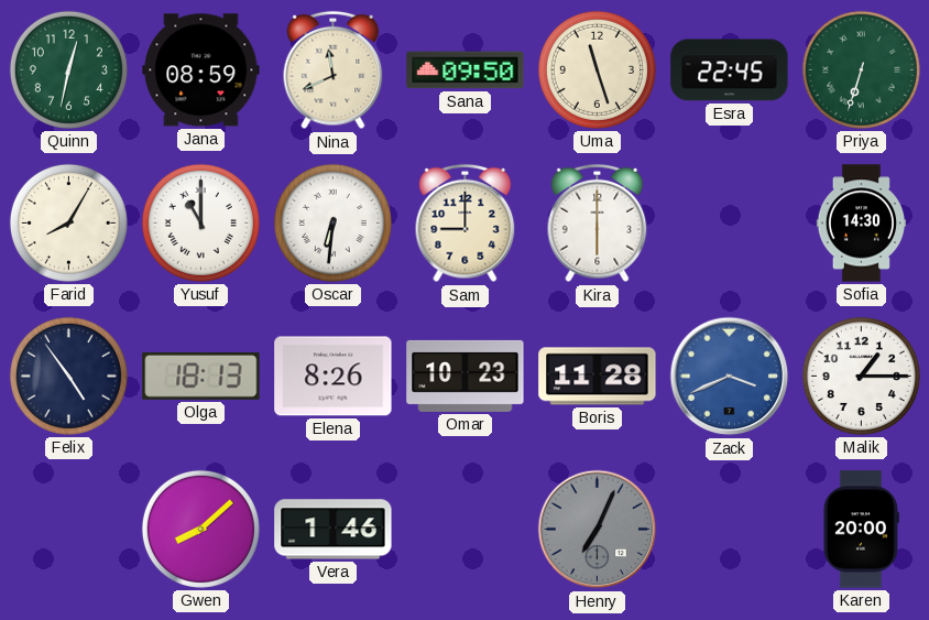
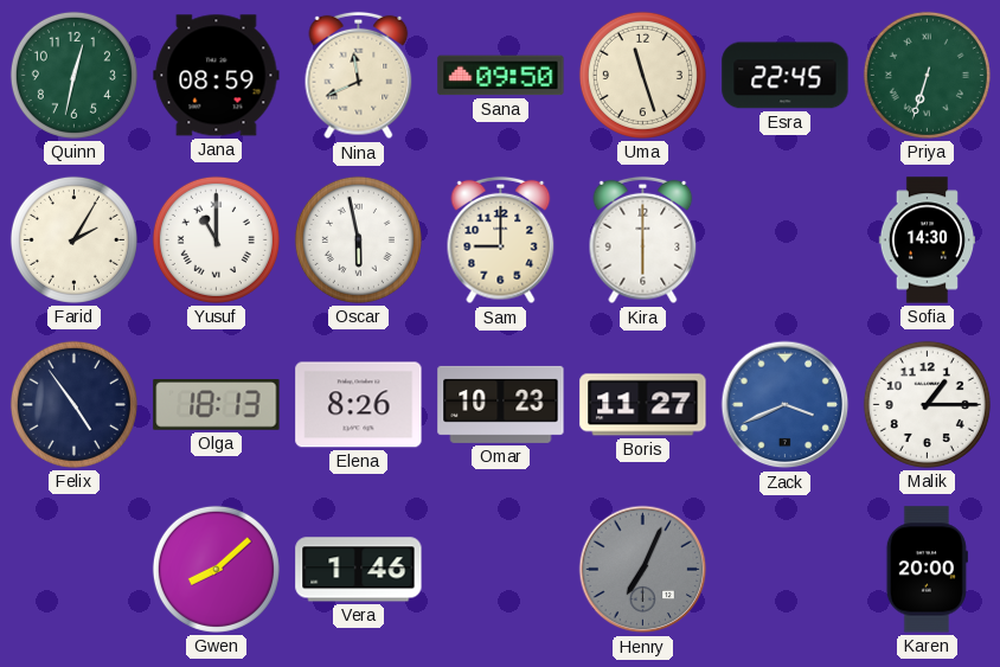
Farid: 8:05 -> 2:05 (73, 239)
Oscar: 6:31 -> 5:58 (358, 239)
Boris: 11:28 -> 11:27 (643, 405)
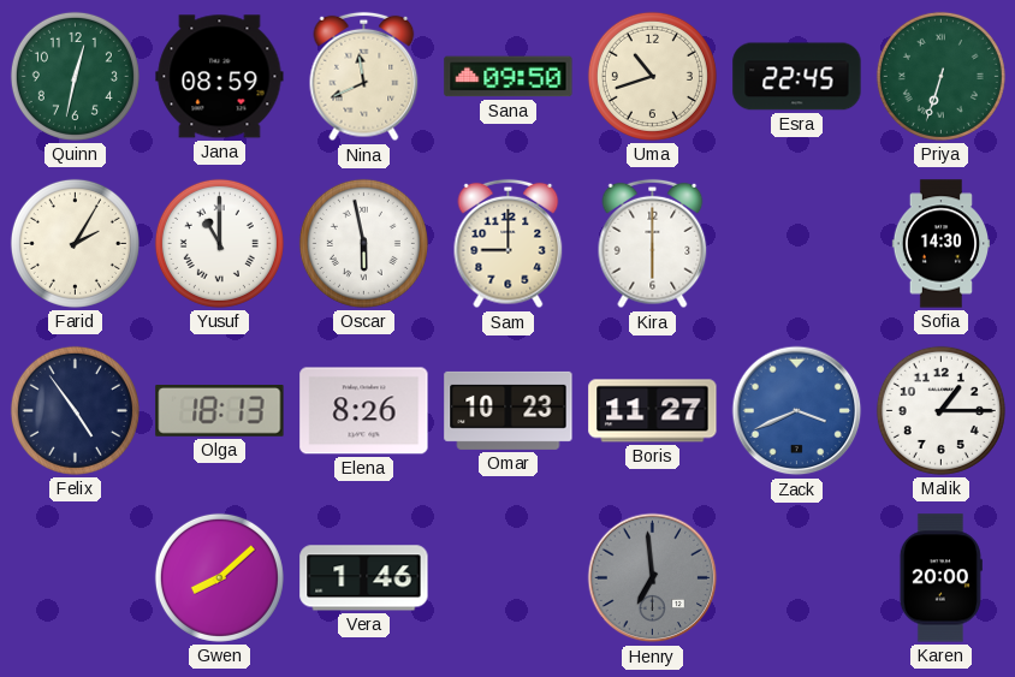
Uma: 11:27 -> 10:42 (652, 76)
Henry: 7:04 -> 6:59 (653, 578)
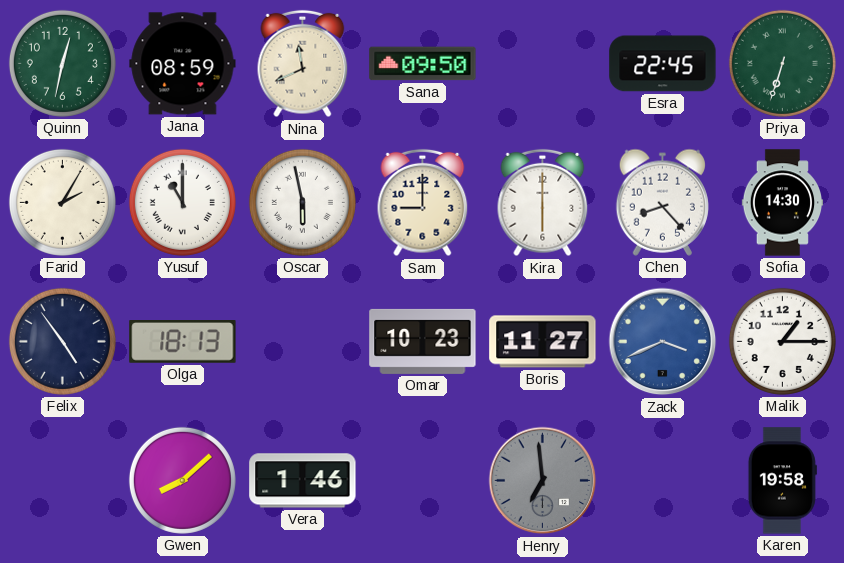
Uma: 10:42 -> none (652, 76)
Chen: none -> 8:23 (662, 202)
Elena: 8:26 -> none (364, 411)
Karen: 20:00 -> 19:58 (782, 481)
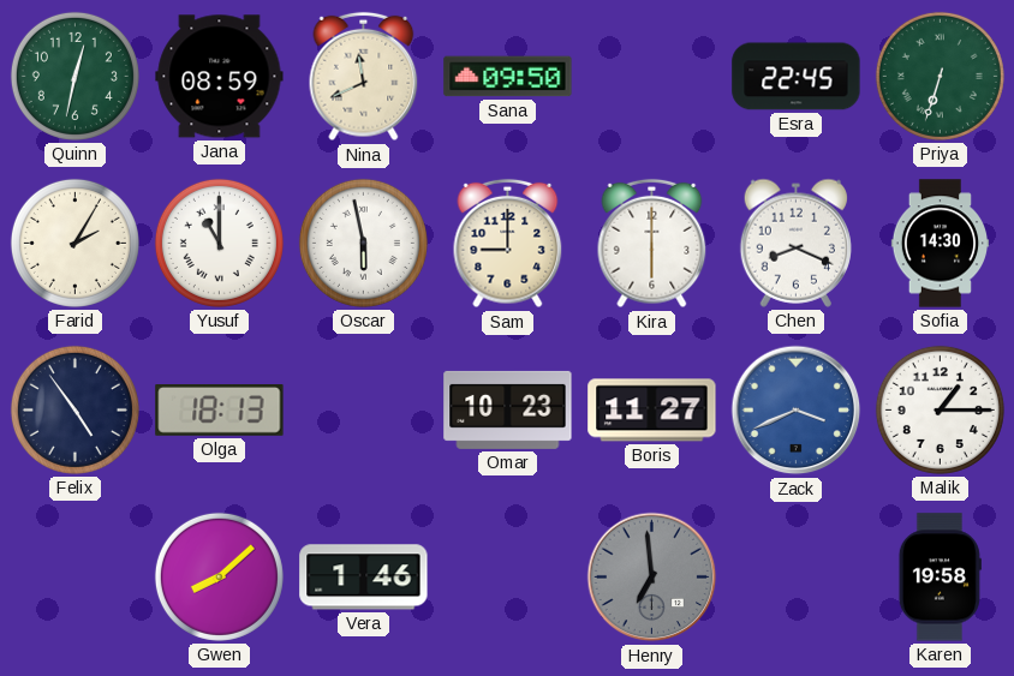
Chen: 8:23 -> 8:19 (795, 243)
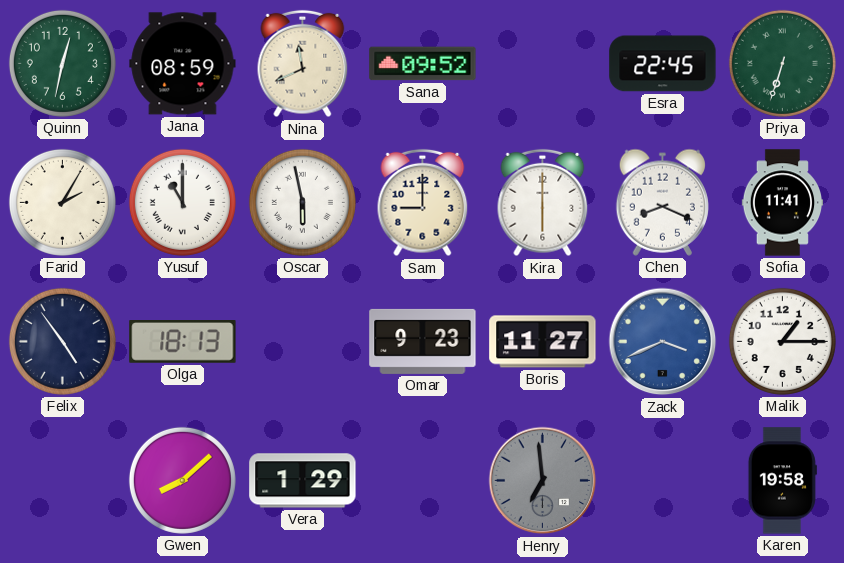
Sana: 09:50 -> 09:52 (423, 64)
Sofia: 14:30 -> 11:41 (783, 203)
Omar: 10:23 -> 9:23 (423, 341)
Vera: 1:46 -> 1:29 (303, 481)
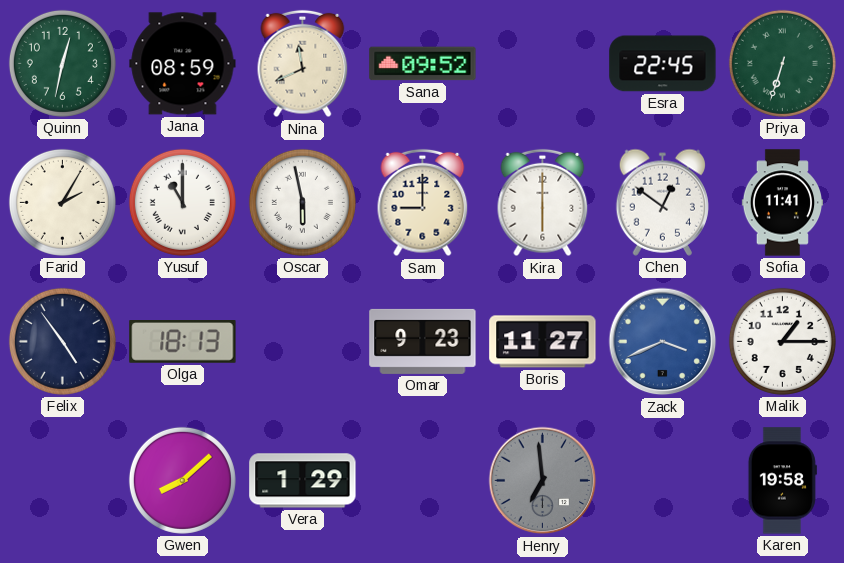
Chen: 8:19 -> 12:51 (662, 202)
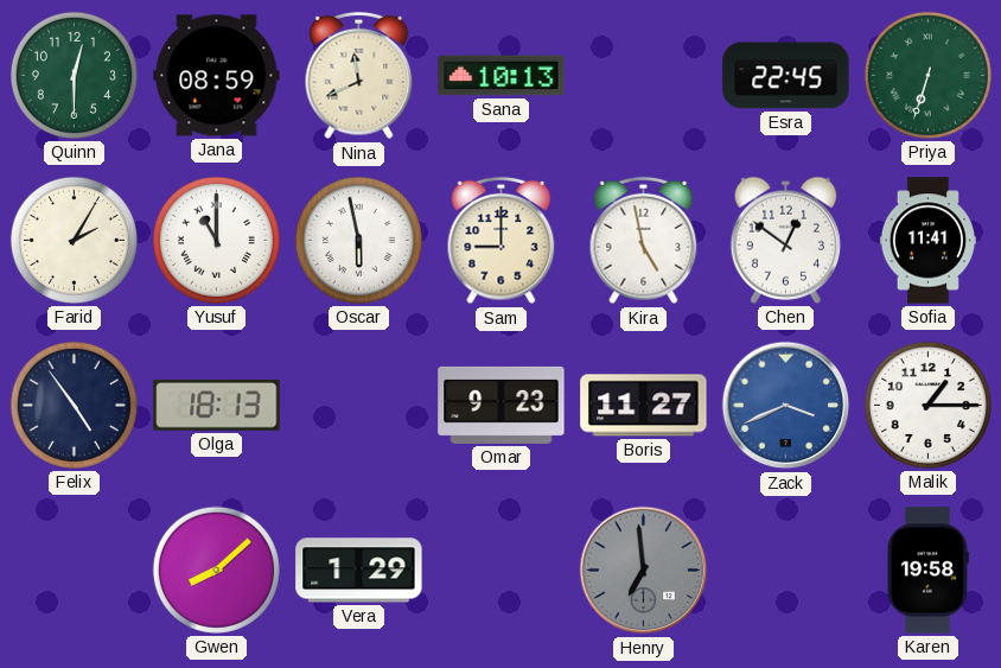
Quinn: 12:32 -> 12:30 (74, 75)
Sana: 09:52 -> 10:13 (502, 76)
Kira: 6:00 -> 4:58 (644, 241)
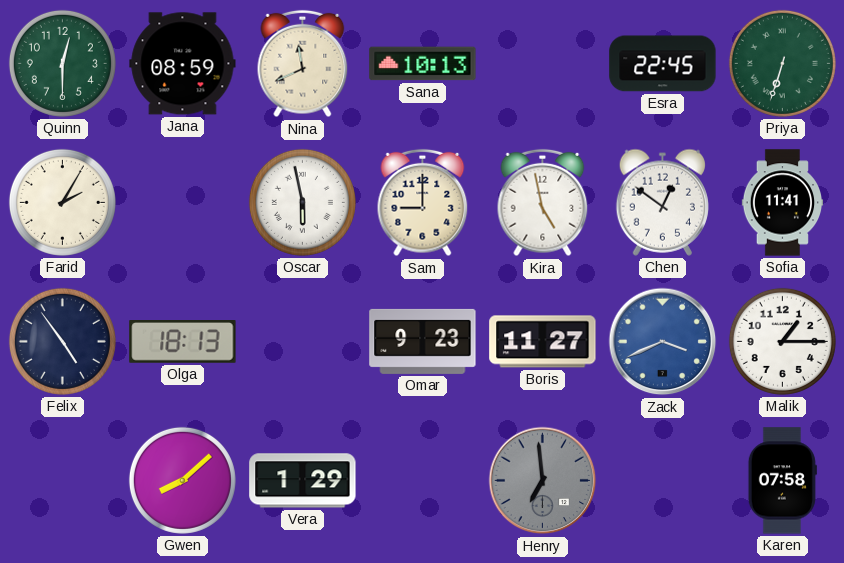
Yusuf: 11:00 -> none (216, 240)
Karen: 19:58 -> 07:58 (782, 481)
